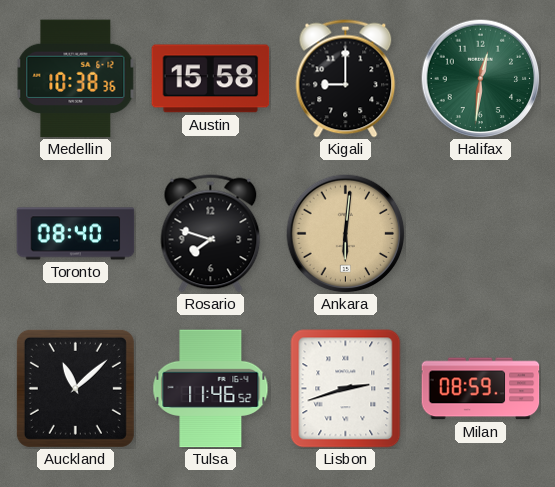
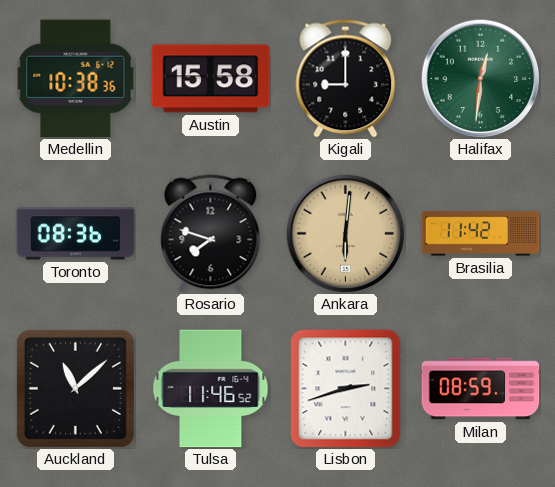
Toronto: 08:40 -> 08:36 (76, 234)
Brasilia: none -> 11:42 (481, 234)
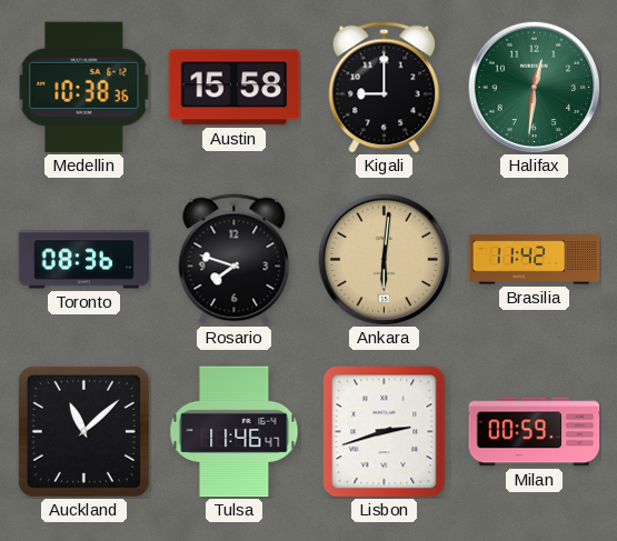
Tulsa: 11:46:52 -> 11:46:47 (235, 432)
Milan: 08:59 -> 00:59 (535, 432)
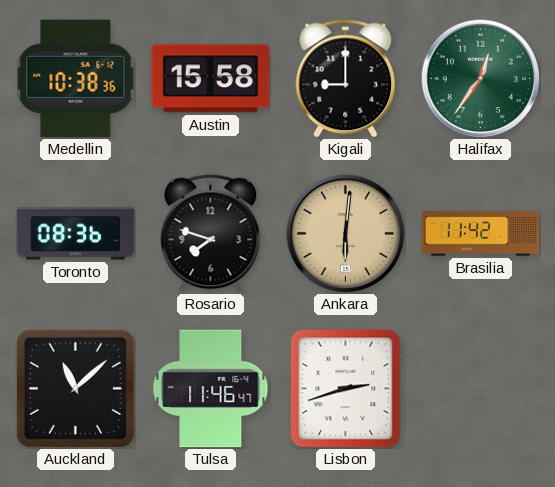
Halifax: 12:31 -> 12:36 (480, 78)
Milan: 00:59 -> none (535, 432)
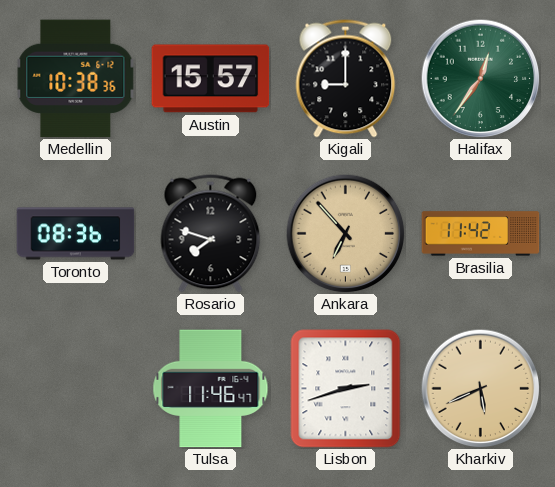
Austin: 15:58 -> 15:57 (211, 79)
Ankara: 6:01 -> 6:53 (345, 233)
Auckland: 11:08 -> none (75, 388)
Kharkiv: none -> 5:41 (480, 388)
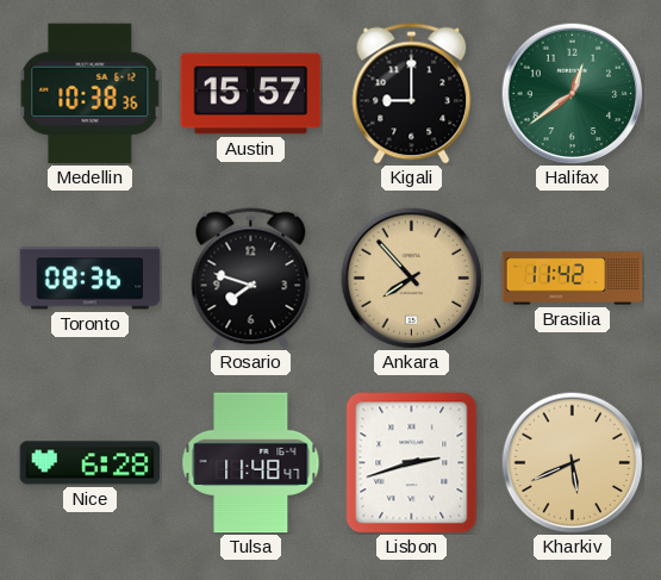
Halifax: 12:36 -> 12:39 (572, 93)
Ankara: 6:53 -> 7:53 (411, 277)
Nice: none -> 6:28 (91, 463)
Tulsa: 11:46 -> 11:48 (251, 463)
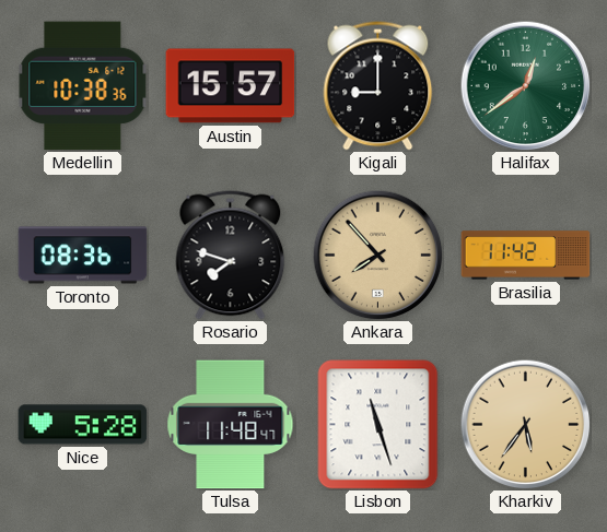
Nice: 6:28 -> 5:28 (83, 425)
Lisbon: 2:42 -> 11:27 (378, 425)
Kharkiv: 5:41 -> 5:36 (525, 424)
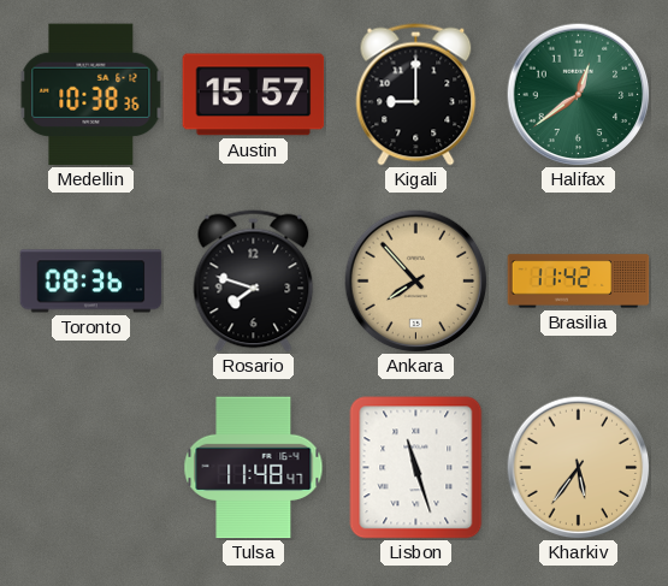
Nice: 5:28 -> none (83, 425)
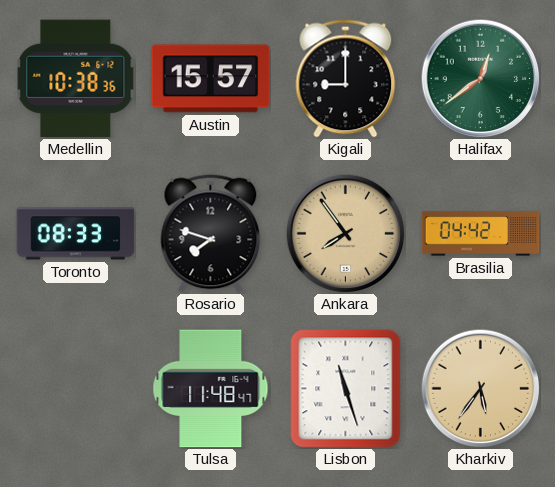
Toronto: 08:36 -> 08:33 (76, 234)
Ankara: 7:53 -> 7:54 (345, 233)
Brasilia: 11:42 -> 04:42 (481, 234)
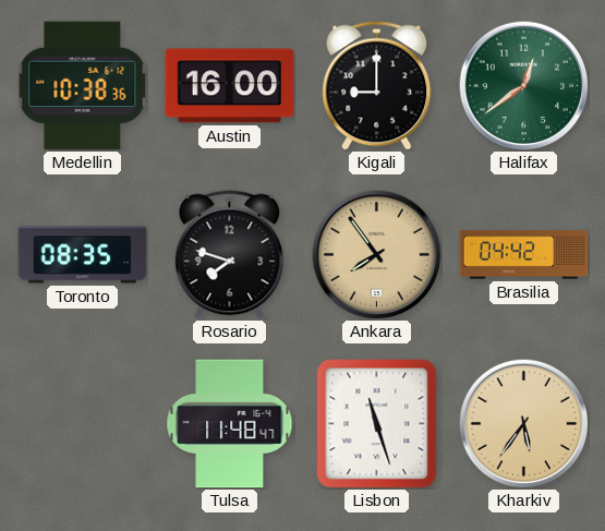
Austin: 15:57 -> 16:00 (230, 86)
Toronto: 08:33 -> 08:35 (83, 255)
